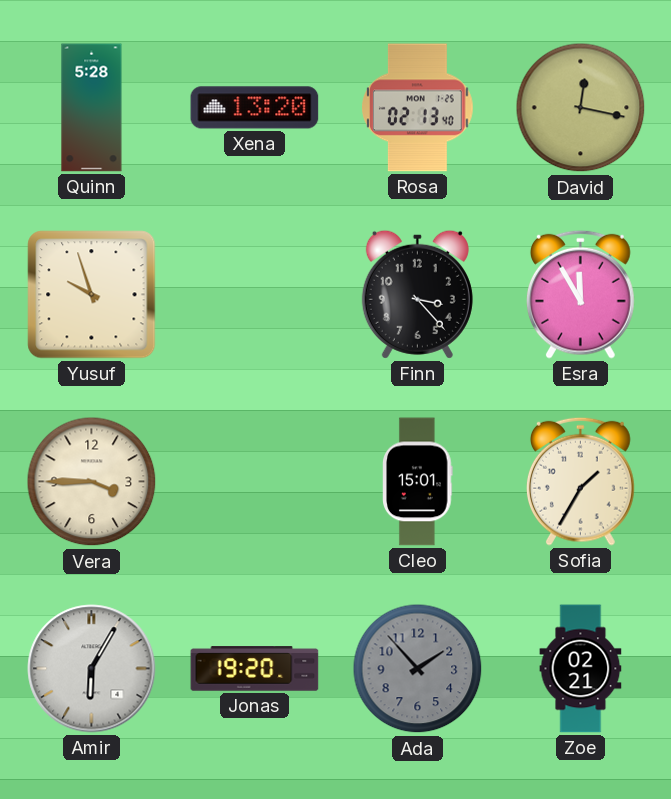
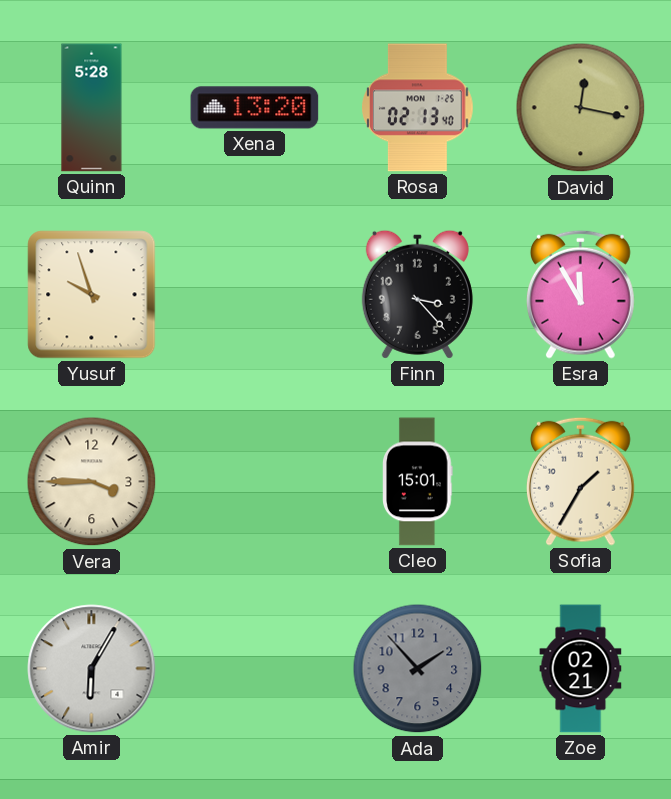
Jonas: 19:20 -> none (255, 669)
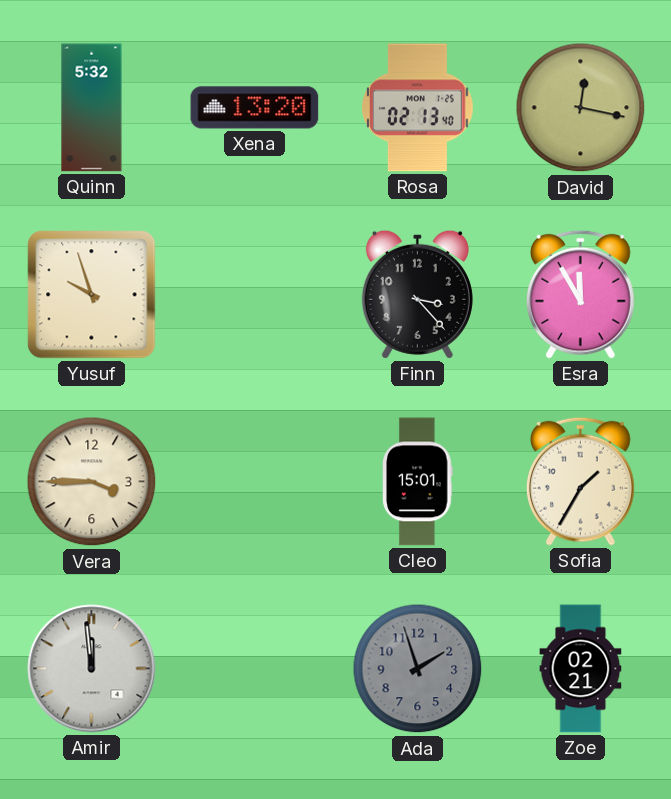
Quinn: 5:28 -> 5:32 (92, 108)
Amir: 6:05 -> 11:59 (92, 669)
Ada: 1:53 -> 1:57 (418, 669)
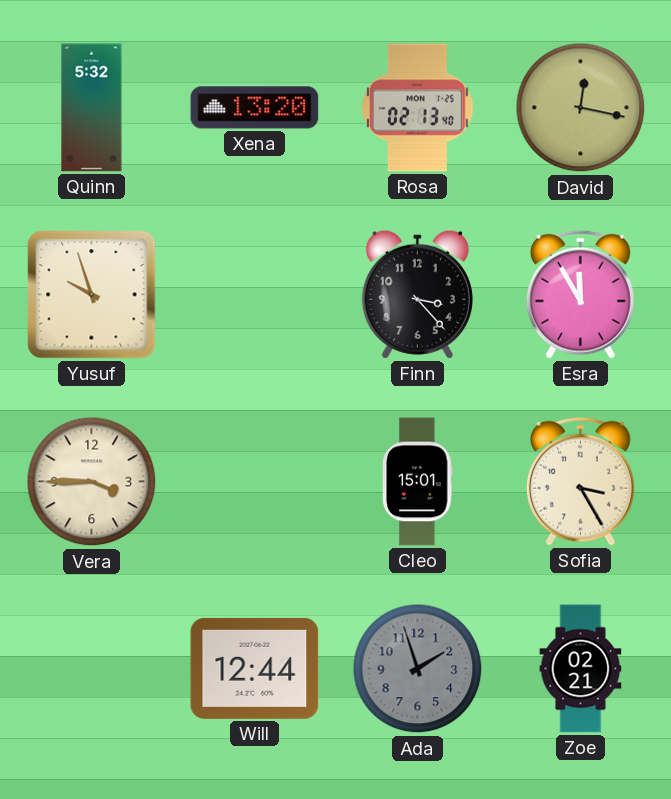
Sofia: 1:35 -> 3:25 (581, 481)
Amir: 11:59 -> none (92, 669)
Will: none -> 12:44 (255, 668)
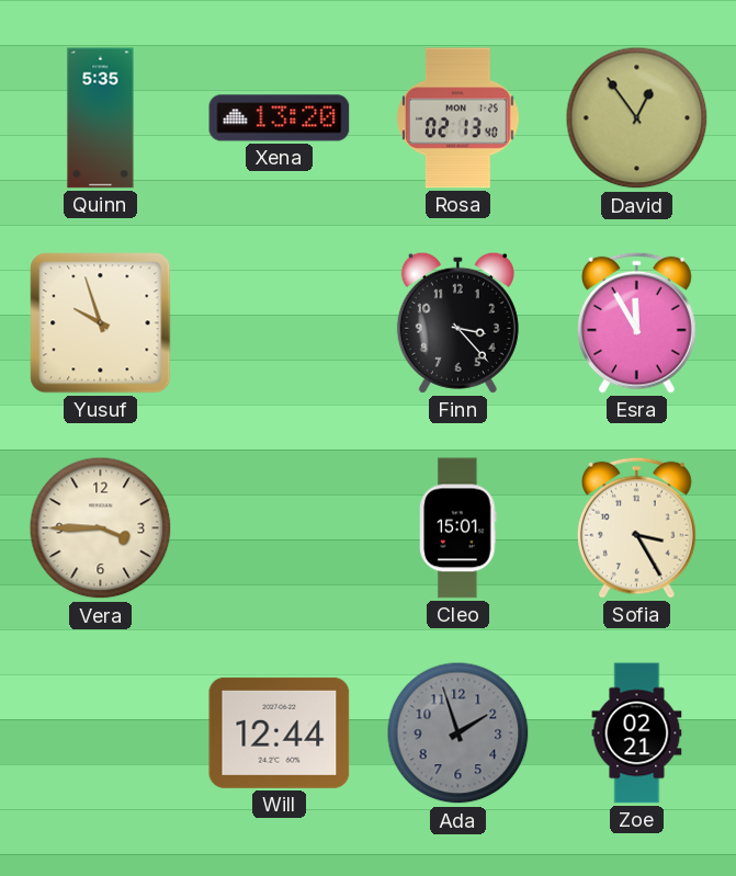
Quinn: 5:32 -> 5:35 (101, 118)
David: 12:17 -> 12:54 (637, 118)
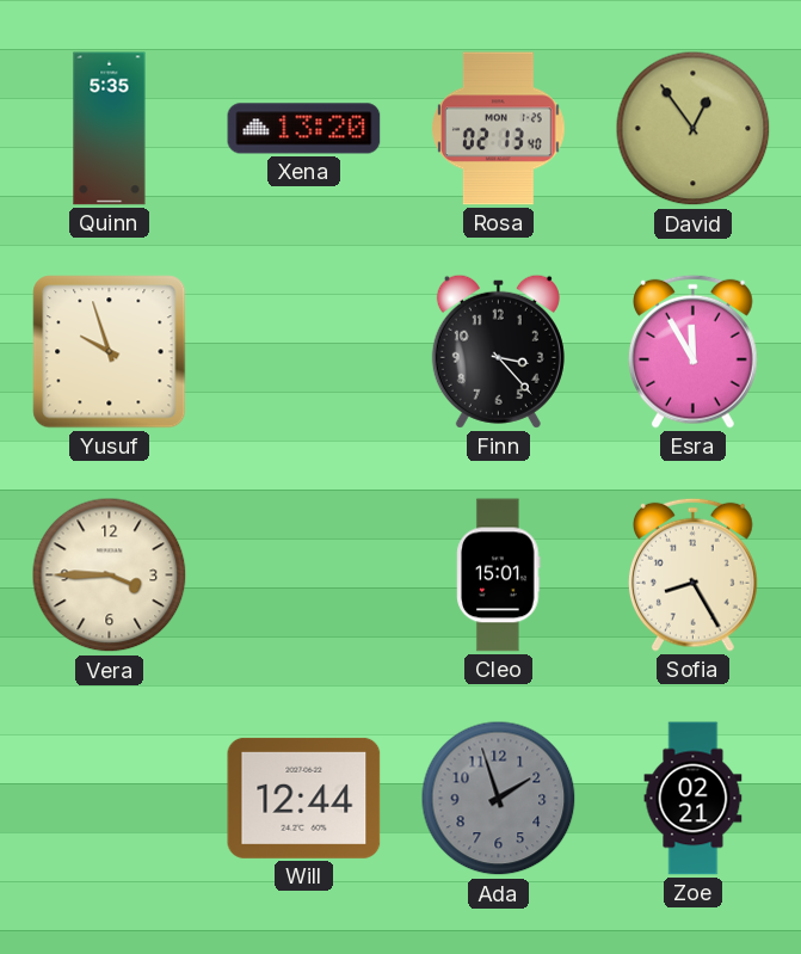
Sofia: 3:25 -> 8:25 (694, 574)
